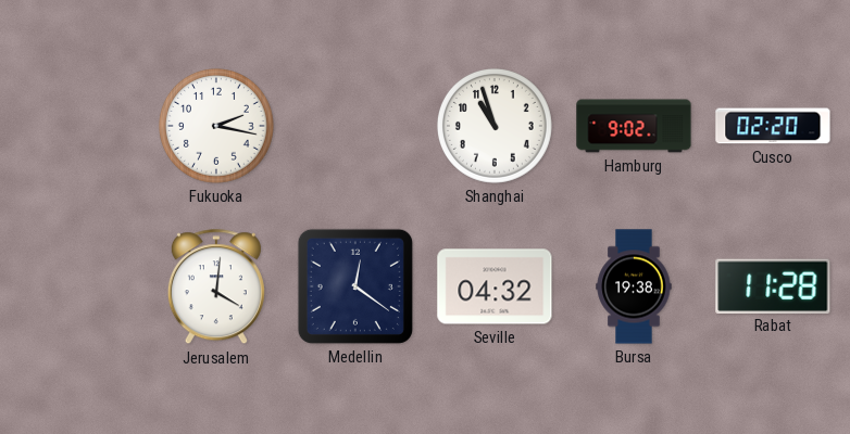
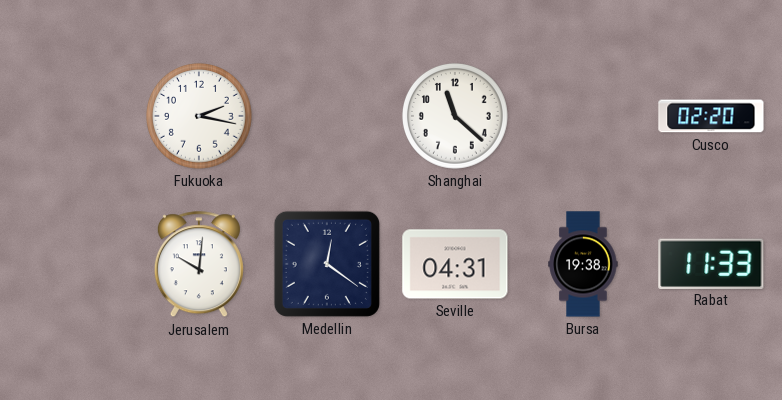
Shanghai: 10:57 -> 11:22 (455, 116)
Hamburg: 9:02 -> none (634, 126)
Jerusalem: 4:01 -> 10:01 (199, 265)
Seville: 04:32 -> 04:31 (455, 264)
Rabat: 11:28 -> 11:33 (711, 263)
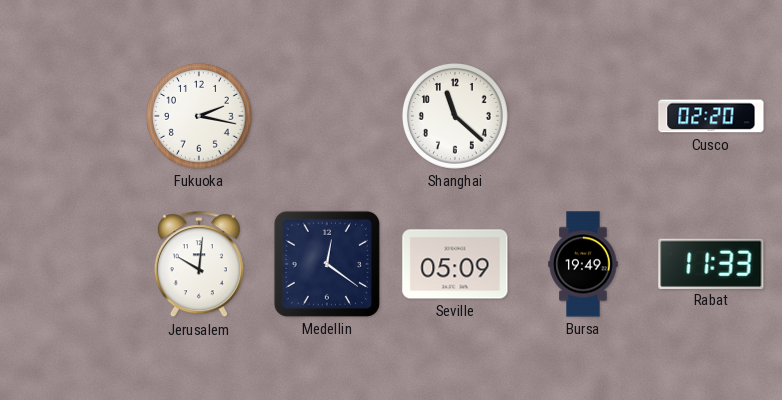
Seville: 04:31 -> 05:09 (455, 264)
Bursa: 19:38 -> 19:49 (583, 264)
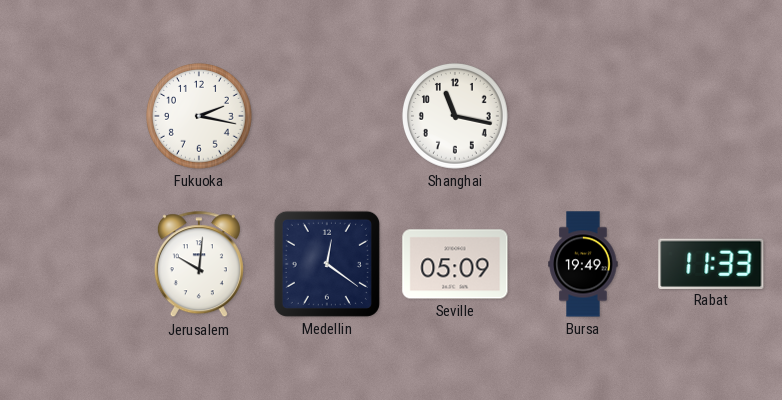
Shanghai: 11:22 -> 11:17 (455, 116)
Cusco: 02:20 -> none (711, 116)
